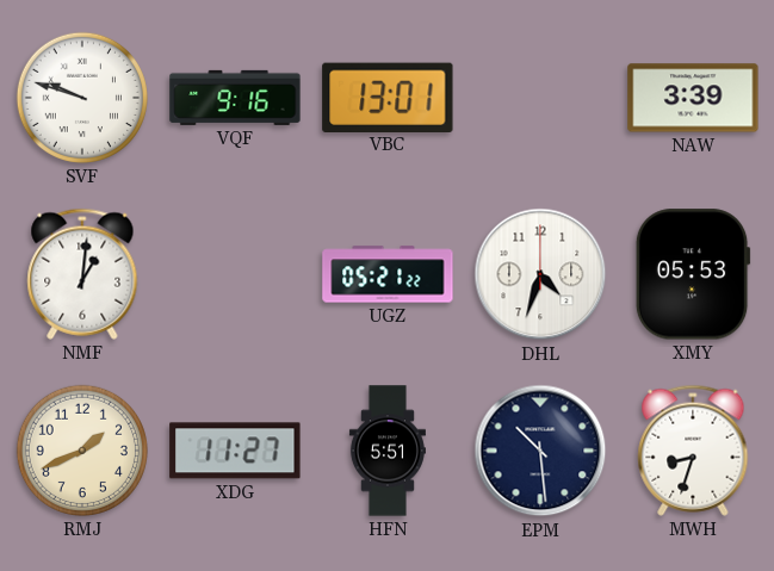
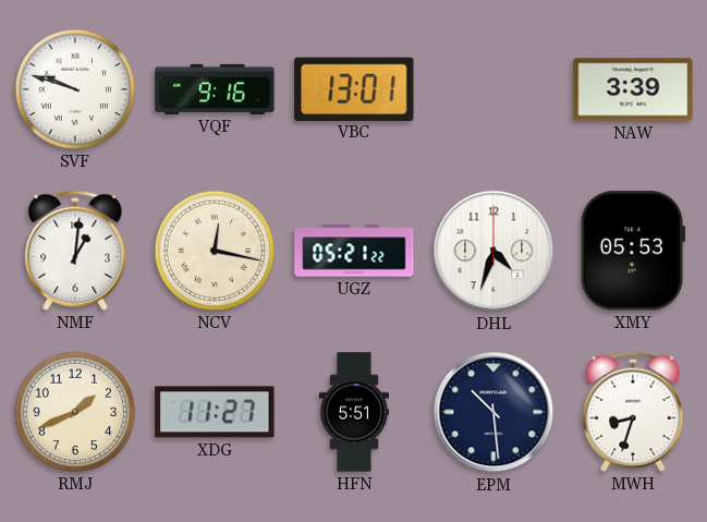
NCV: none -> 12:17 (215, 251)
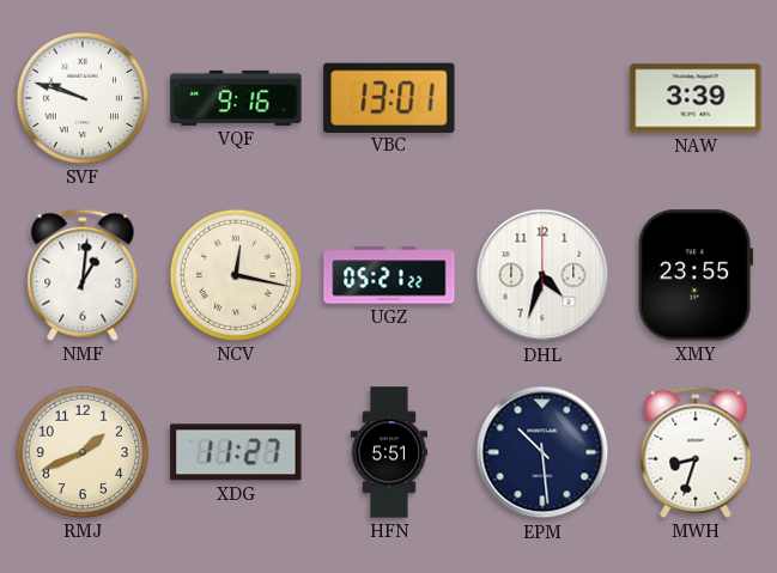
XMY: 05:53 -> 23:55 (696, 275)
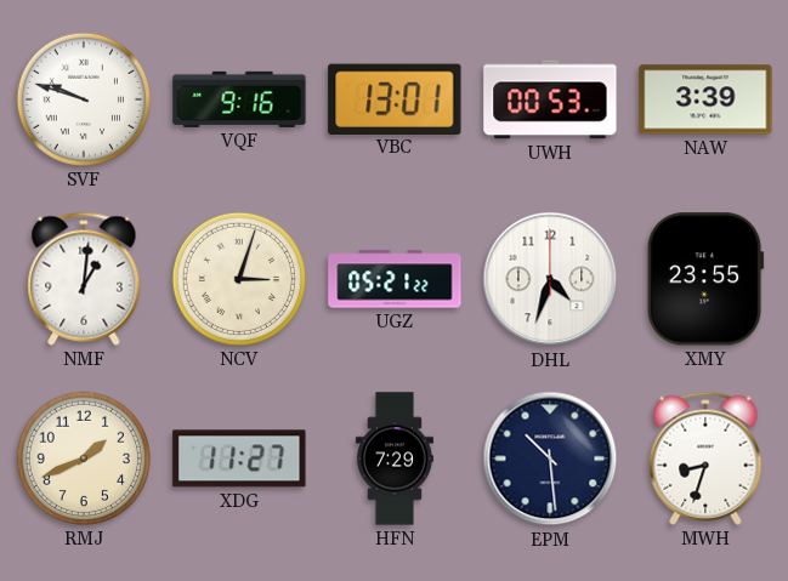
UWH: none -> 00:53 (550, 99)
NCV: 12:17 -> 3:03 (239, 279)
HFN: 5:51 -> 7:29 (395, 458)
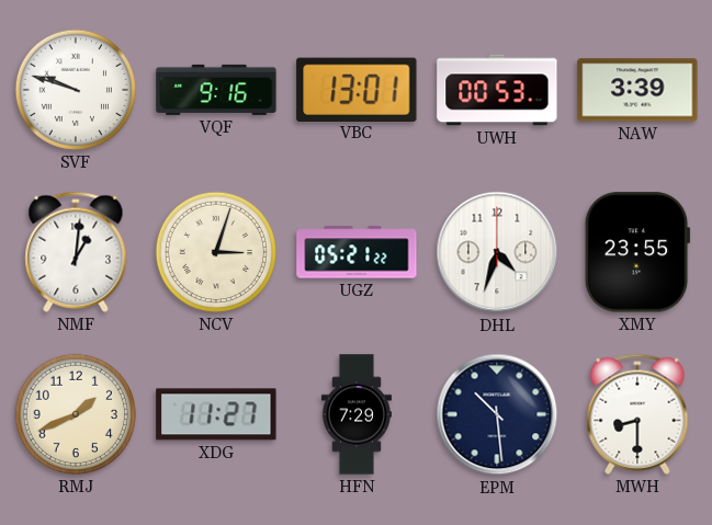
MWH: 8:33 -> 8:30 (637, 414)
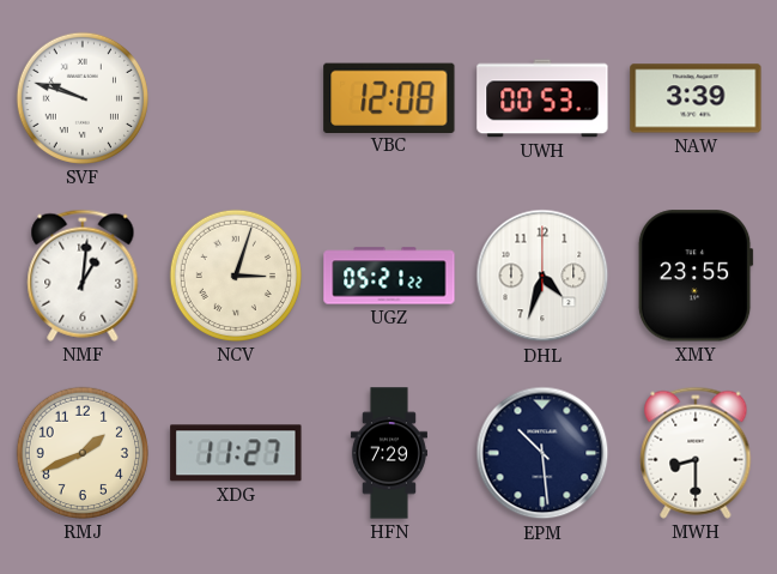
VQF: 9:16 -> none (216, 90)
VBC: 13:01 -> 12:08 (389, 97)
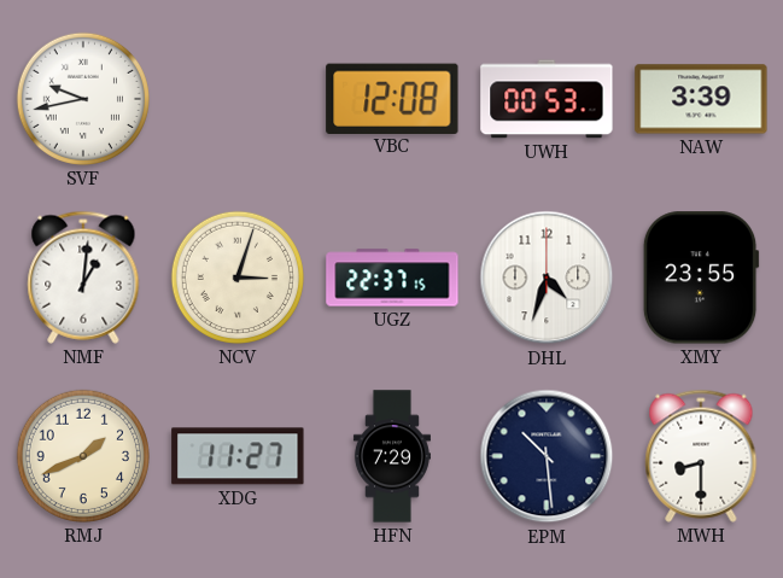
SVF: 9:48 -> 9:43 (83, 99)
UGZ: 05:21 -> 22:37 (392, 278)
